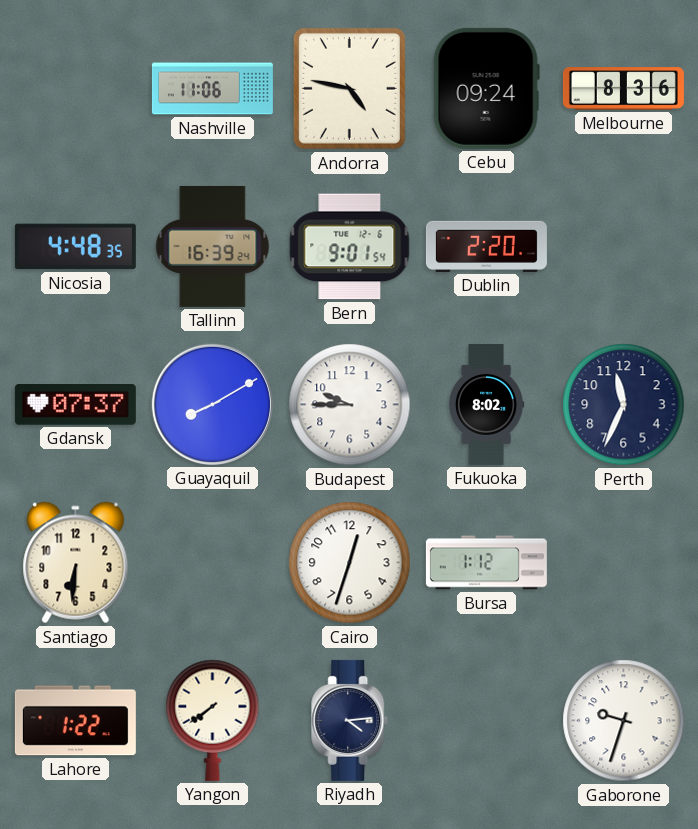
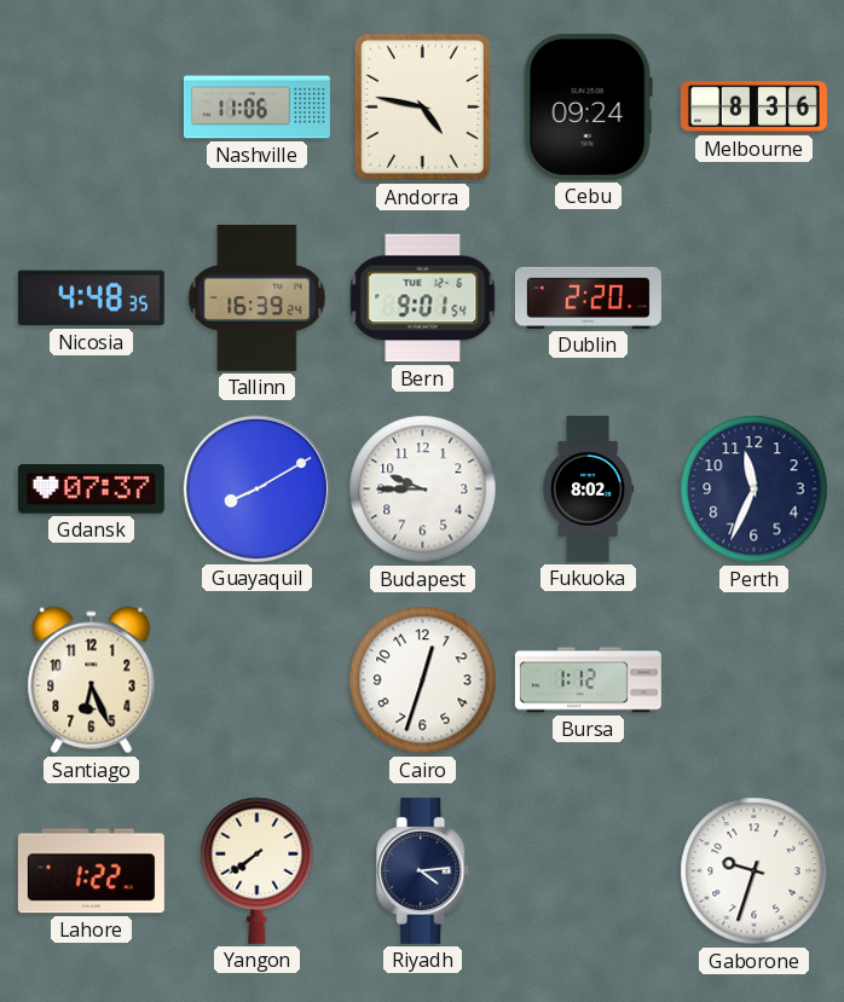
Santiago: 6:31 -> 6:26 (92, 680)
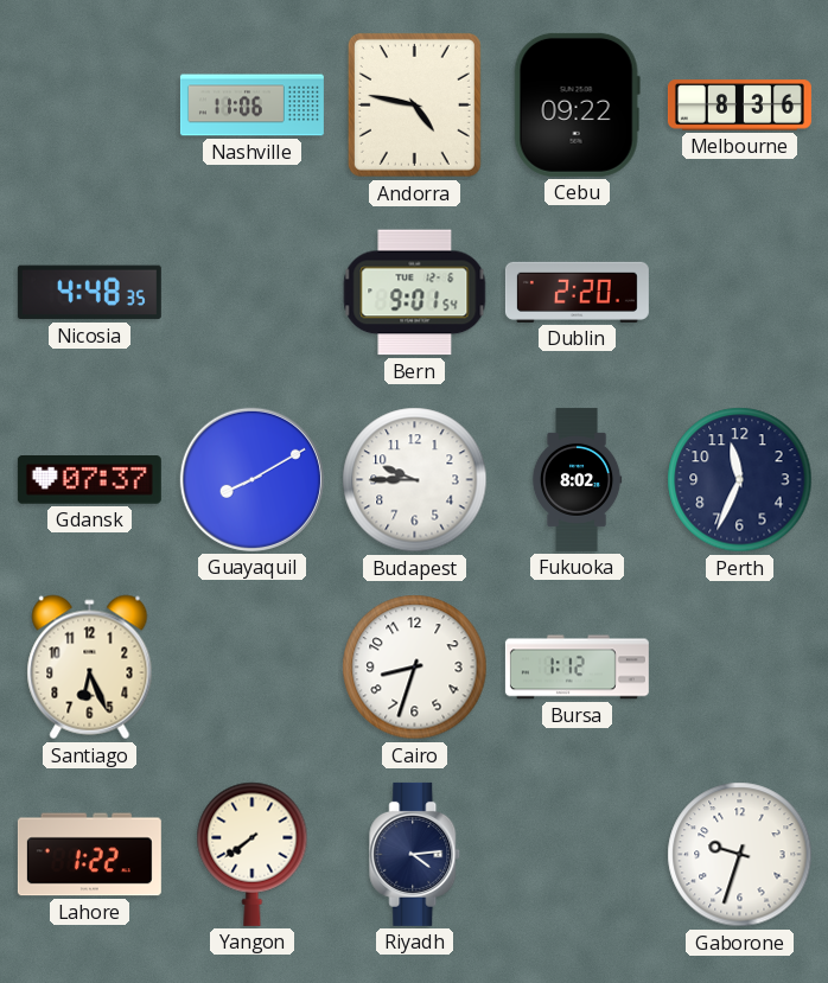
Cebu: 09:24 -> 09:22 (577, 104)
Tallinn: 16:39 -> none (258, 297)
Cairo: 12:33 -> 8:33 (415, 668)
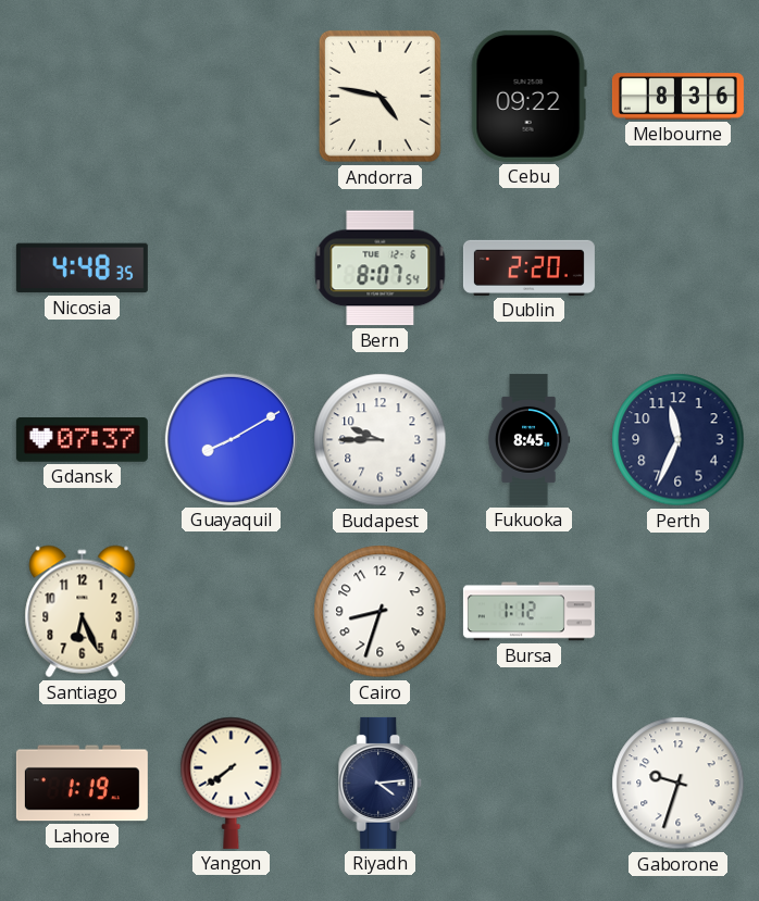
Nashville: 11:06 -> none (251, 106)
Bern: 9:01 -> 8:07 (381, 268)
Fukuoka: 8:02 -> 8:45 (528, 439)
Lahore: 1:22 -> 1:19 (82, 784)
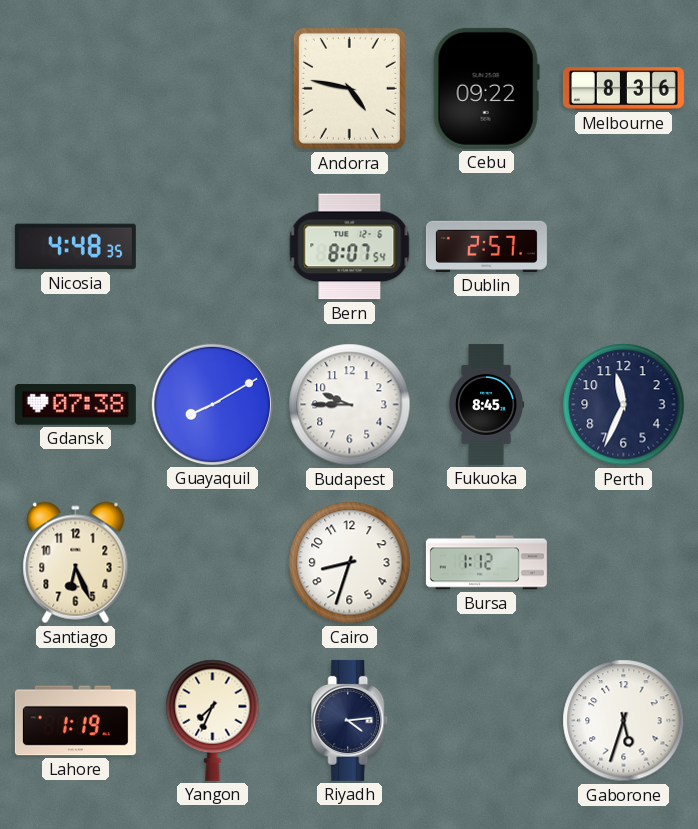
Dublin: 2:20 -> 2:57 (486, 246)
Gdansk: 07:37 -> 07:38 (75, 405)
Yangon: 7:39 -> 7:34 (213, 720)
Gaborone: 9:33 -> 5:33 (624, 721)
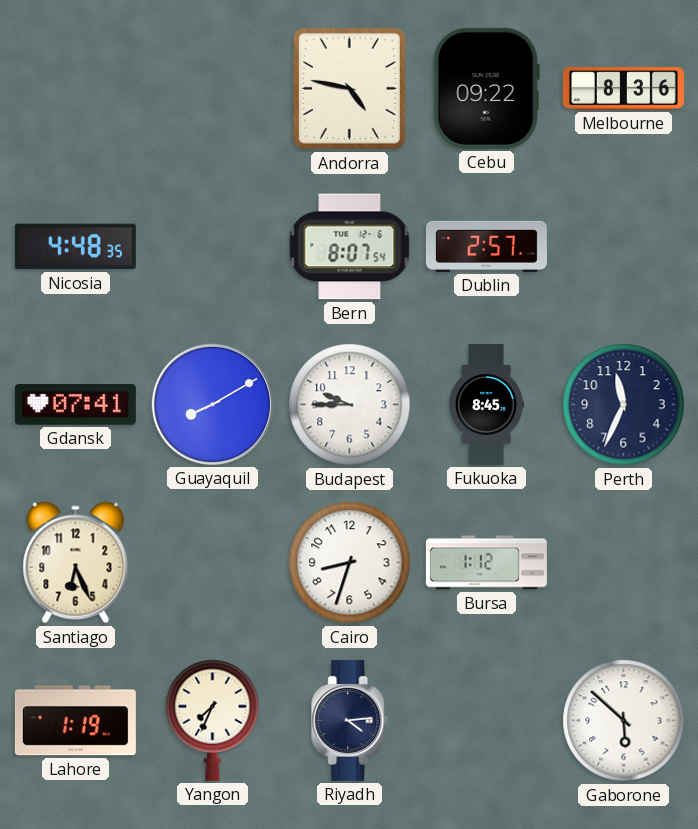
Gdansk: 07:38 -> 07:41 (75, 405)
Gaborone: 5:33 -> 5:52 (624, 721)
